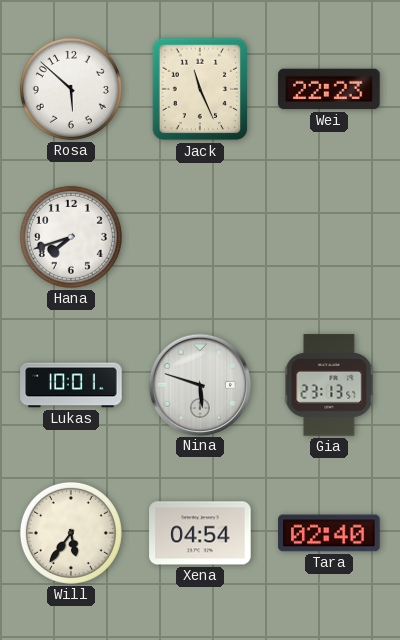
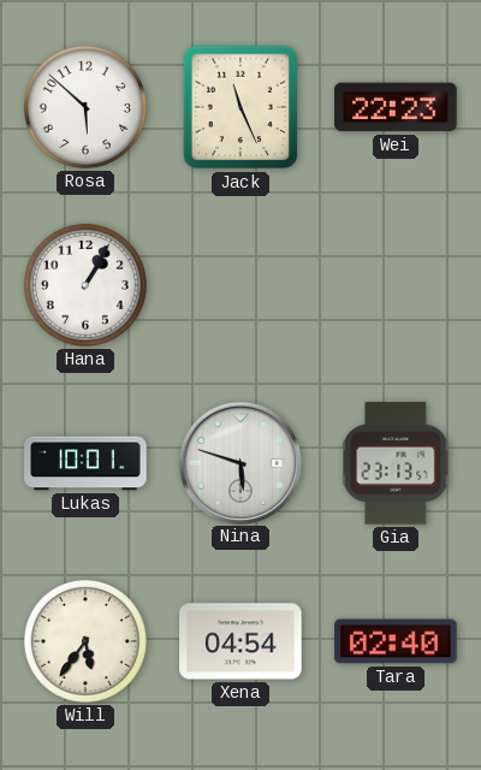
Hana: 7:42 -> 1:05 (85, 285)
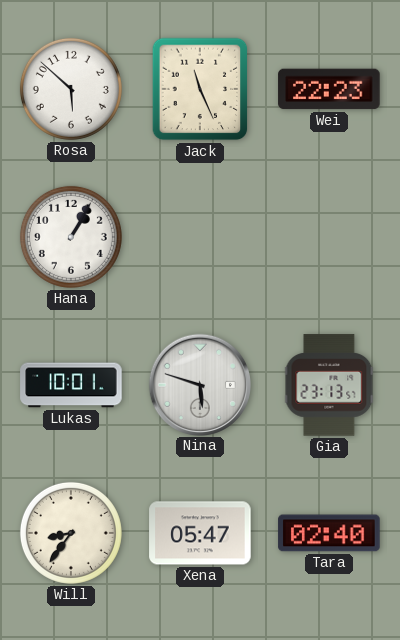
Will: 5:36 -> 8:36 (71, 533)
Xena: 04:54 -> 05:47 (200, 533)
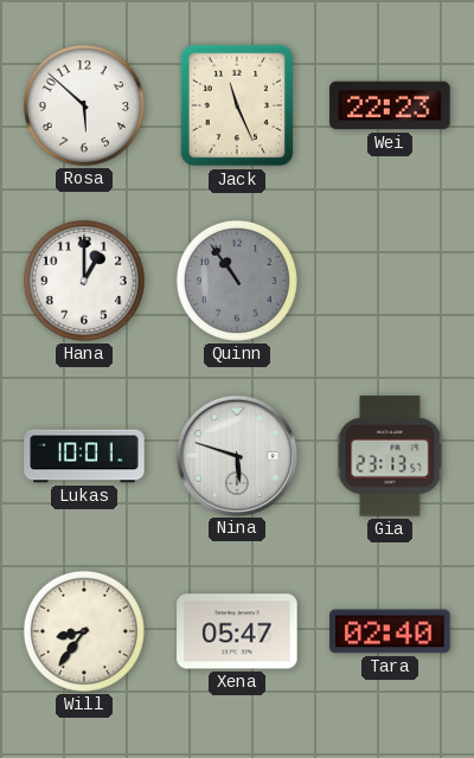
Hana: 1:05 -> 1:00 (84, 281)
Quinn: none -> 10:54 (237, 281)
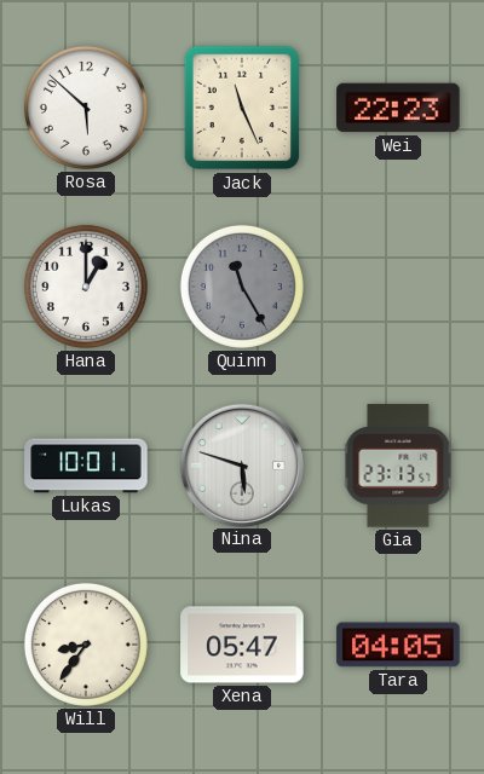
Quinn: 10:54 -> 11:25 (242, 287)
Tara: 02:40 -> 04:05 (398, 645)
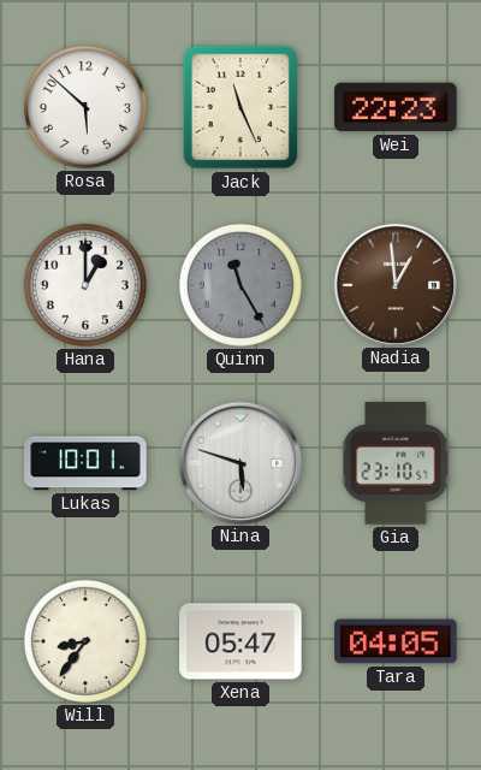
Nadia: none -> 12:59 (394, 284)
Gia: 23:13 -> 23:10 (396, 463)
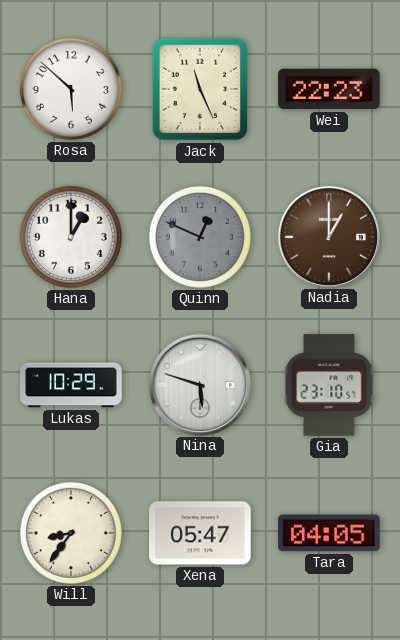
Quinn: 11:25 -> 12:49 (200, 237)
Nadia: 12:59 -> 1:00 (328, 236)
Lukas: 10:01 -> 10:29 (71, 385)
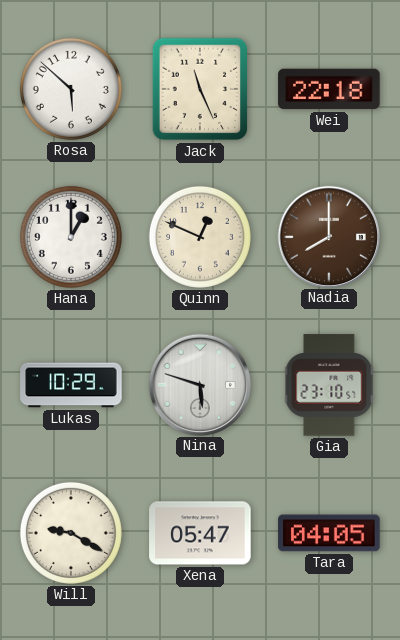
Wei: 22:23 -> 22:18 (329, 89)
Quinn dial: grey -> cream (200, 237)
Nadia: 1:00 -> 8:00 (328, 236)
Will: 8:36 -> 9:20 (71, 533)
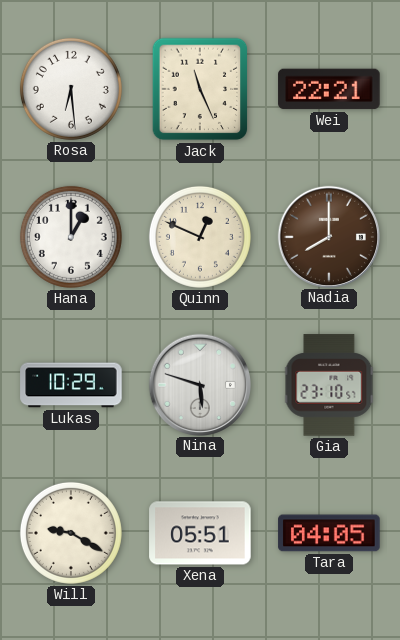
Rosa: 5:52 -> 6:29 (71, 89)
Wei: 22:18 -> 22:21 (329, 89)
Xena: 05:47 -> 05:51 (200, 533)
